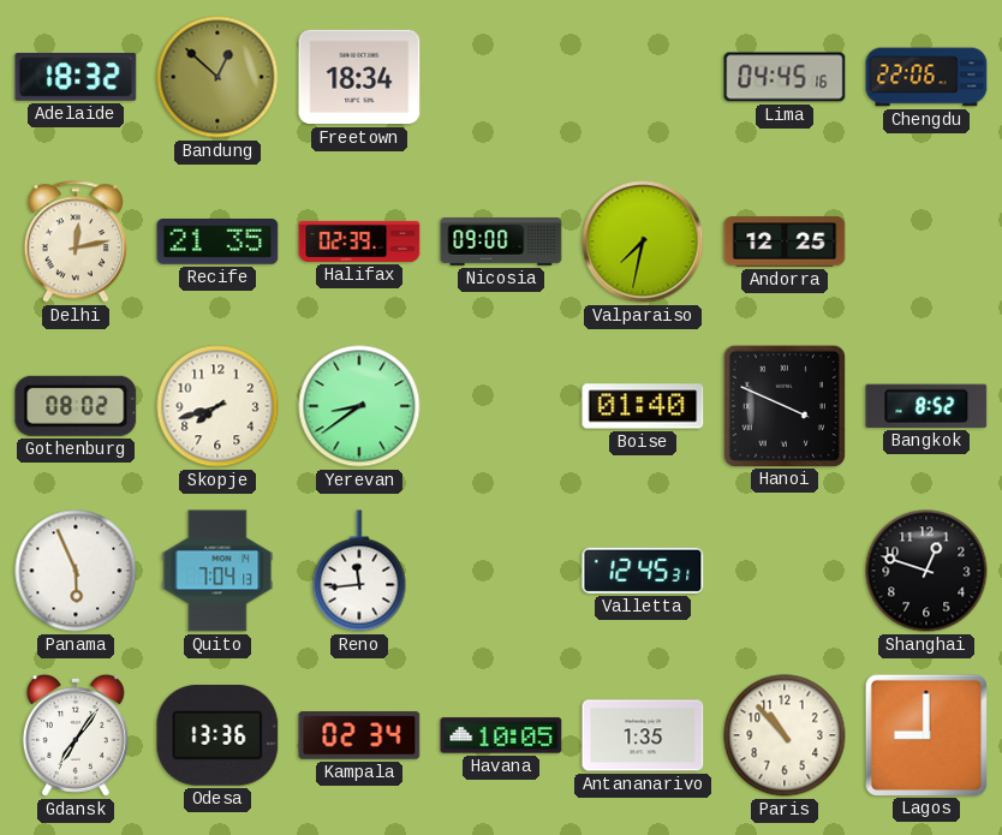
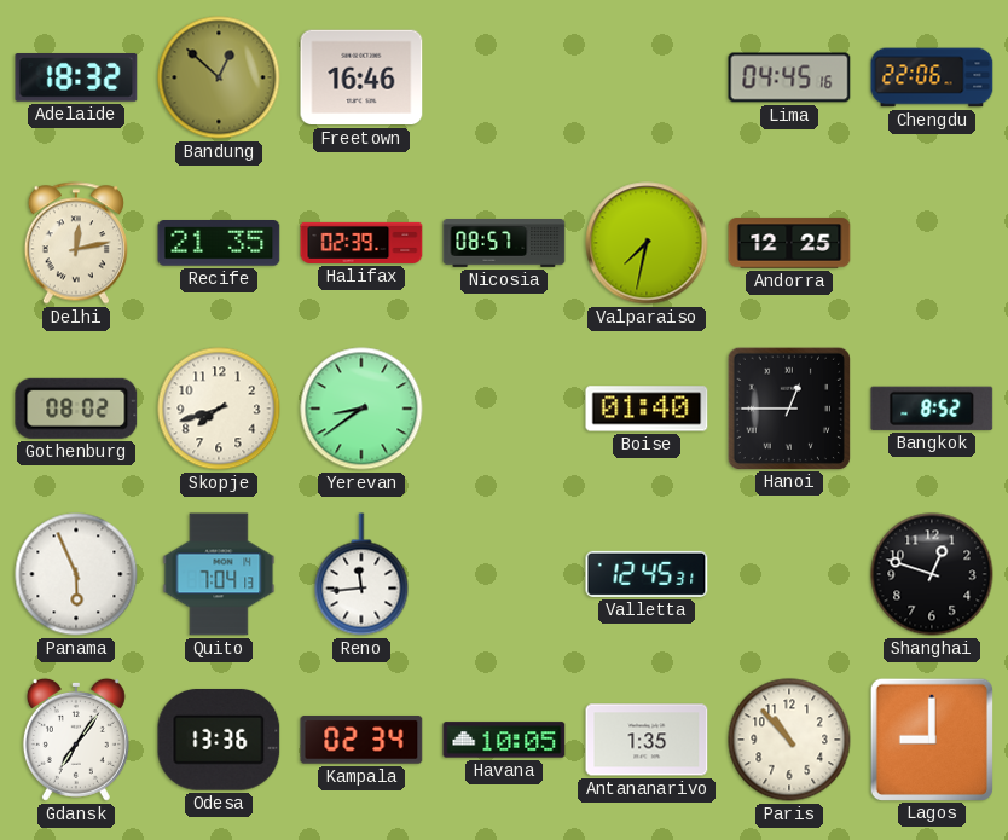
Freetown: 18:34 -> 16:46 (361, 77)
Nicosia: 09:00 -> 08:57 (504, 244)
Hanoi: 3:49 -> 12:45 (788, 407)
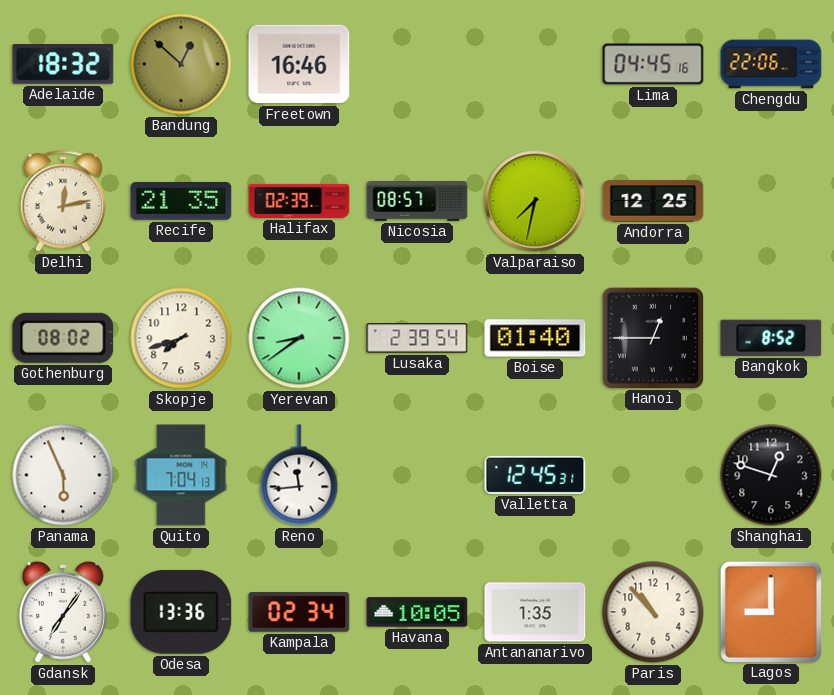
Lusaka: none -> 2:39 (417, 338)
